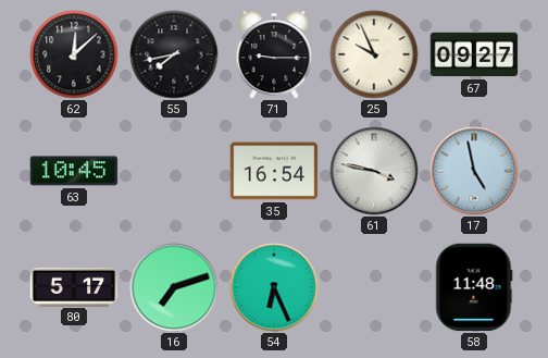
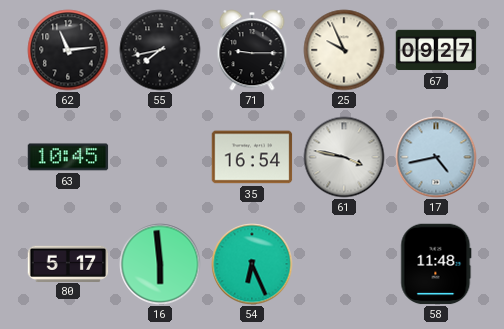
62: 12:08 -> 11:14 (68, 50)
17: 4:58 -> 4:43 (436, 157)
16: 7:12 -> 5:59 (160, 264)
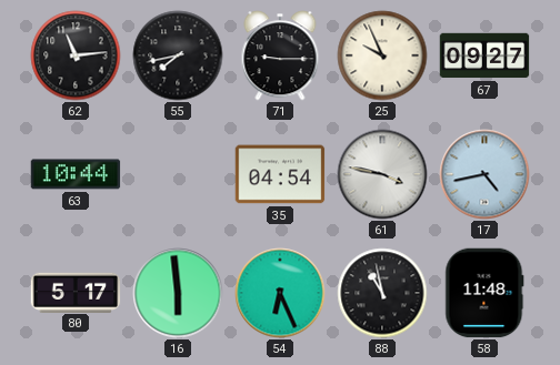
63: 10:45 -> 10:44 (76, 174)
35: 16:54 -> 04:54 (280, 174)
88: none -> 10:58 (382, 293)
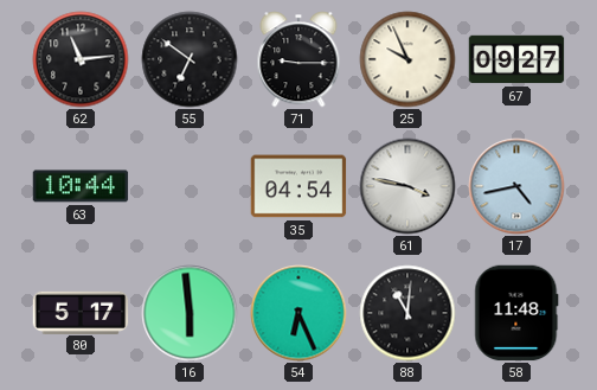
55: 7:43 -> 6:51 (190, 59)
88: 10:58 -> 11:01 (407, 313)
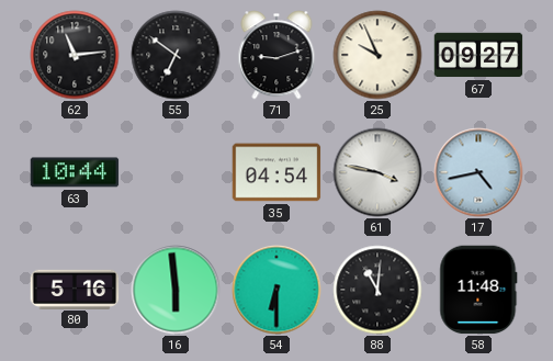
71: 9:15 -> 9:12 (276, 55)
80: 5:17 -> 5:16 (75, 289)
54: 6:26 -> 6:30 (276, 290)
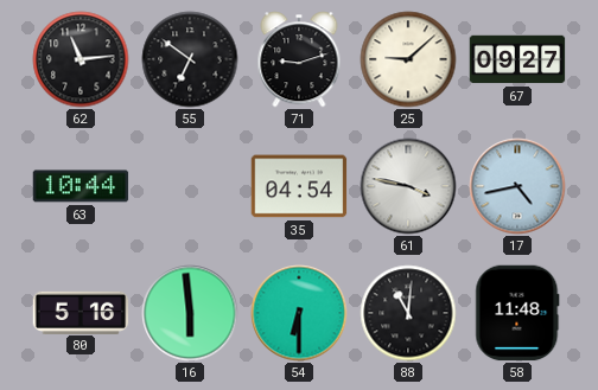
25: 9:56 -> 9:08 (408, 59)
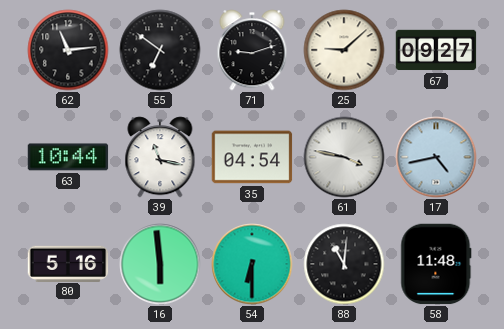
39: none -> 11:17 (160, 157)
